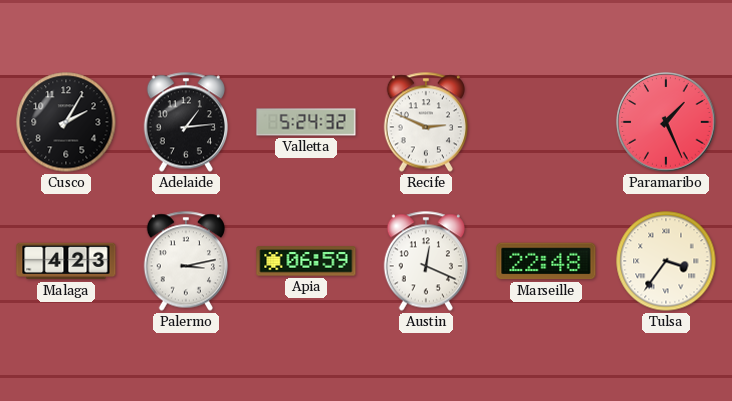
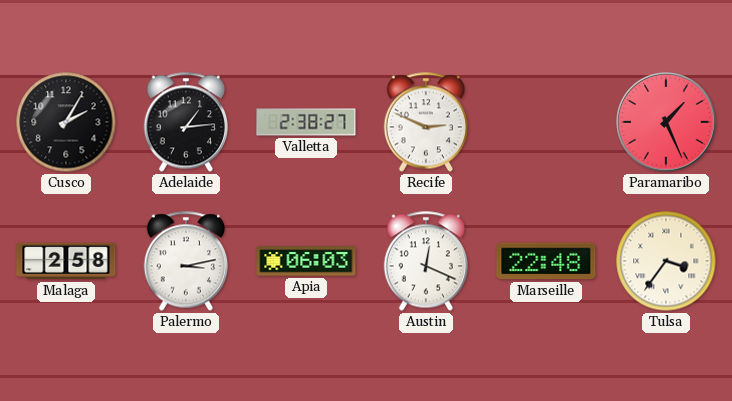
Valletta: 5:24 -> 2:38 (306, 122)
Malaga: 4:23 -> 2:58 (66, 261)
Apia: 06:59 -> 06:03 (306, 261)
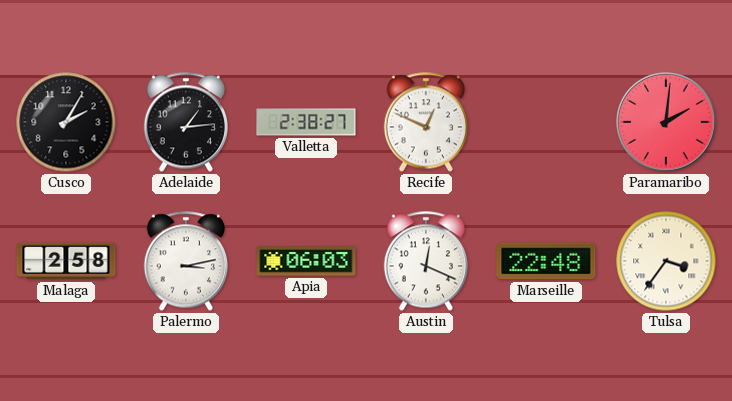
Recife: 2:49 -> 12:49 (425, 122)
Paramaribo: 1:26 -> 2:01 (666, 122)
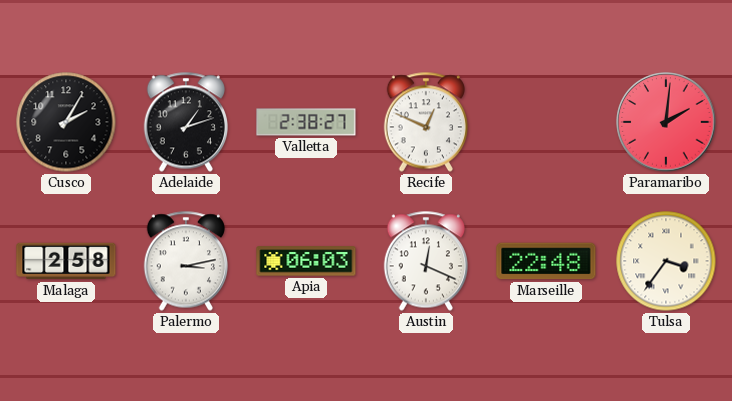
Adelaide: 1:14 -> 1:12 (185, 122)
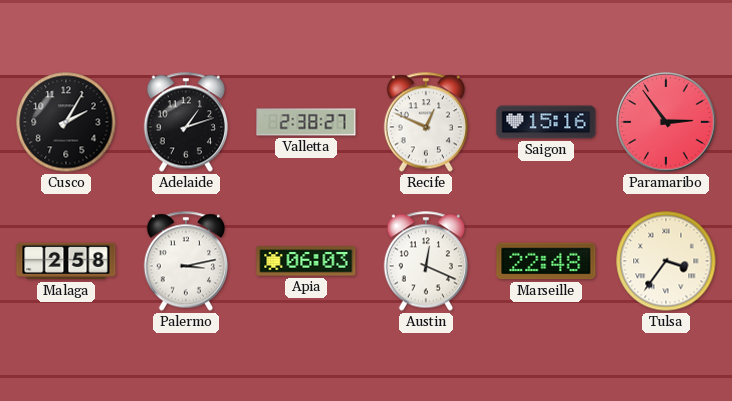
Saigon: none -> 15:16 (546, 122)
Paramaribo: 2:01 -> 2:54 (666, 122)
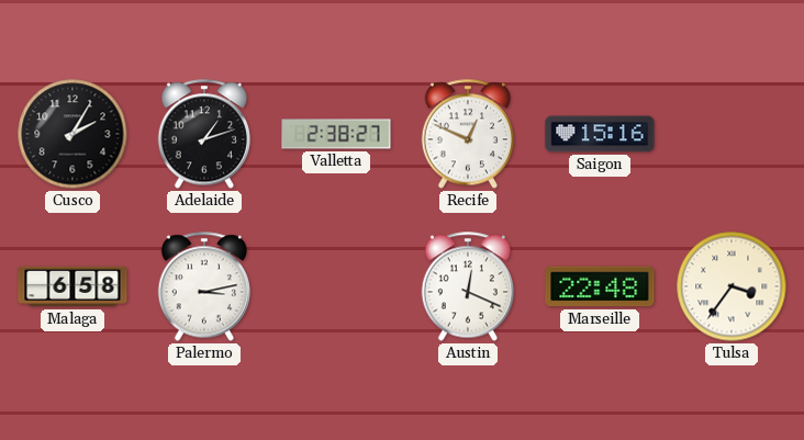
Paramaribo: 2:54 -> none (666, 122)
Malaga: 2:58 -> 6:58 (72, 286)
Apia: 06:03 -> none (306, 261)
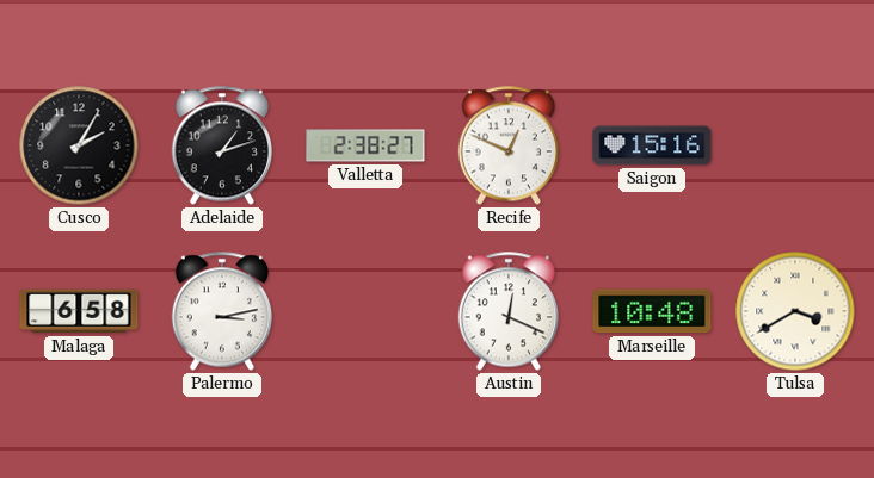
Marseille: 22:48 -> 10:48 (652, 311)
Tulsa: 3:36 -> 3:40 (795, 311)
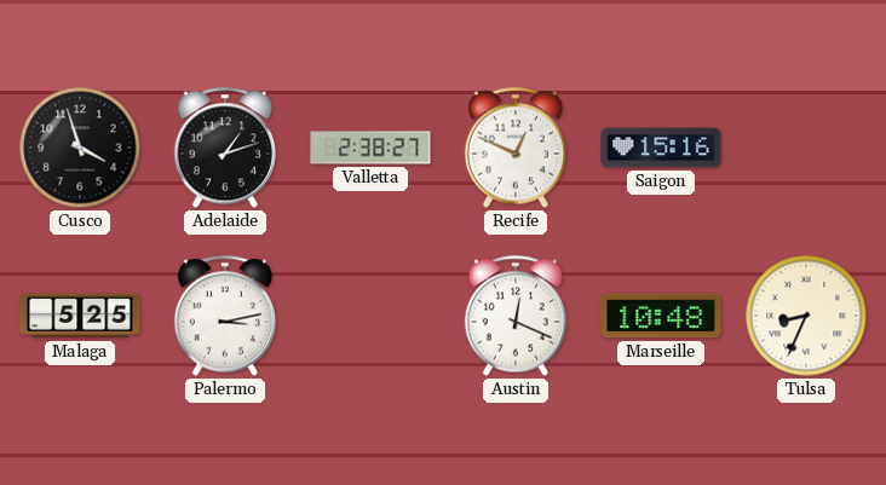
Cusco: 2:05 -> 3:57 (80, 148)
Malaga: 6:58 -> 5:25 (80, 316)
Tulsa: 3:40 -> 8:34 (806, 316)
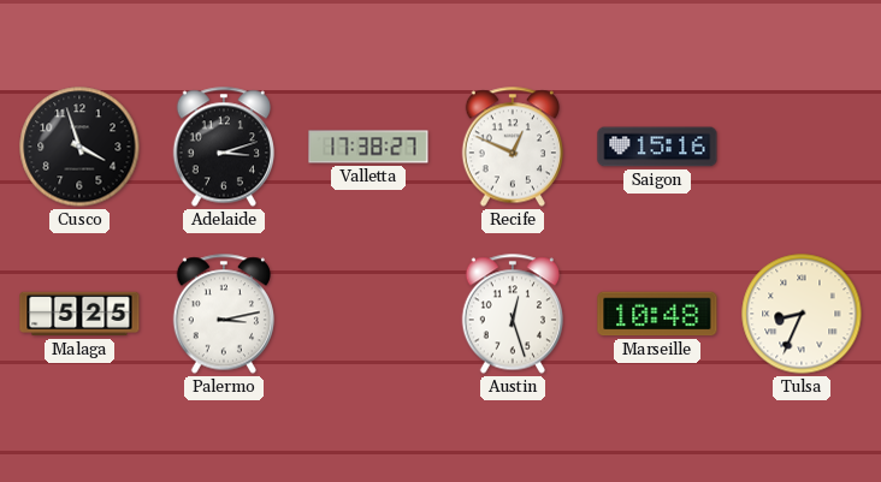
Adelaide: 1:12 -> 3:12 (223, 147)
Valletta: 2:38 -> 17:38 (368, 147)
Austin: 12:19 -> 12:27 (512, 314)
